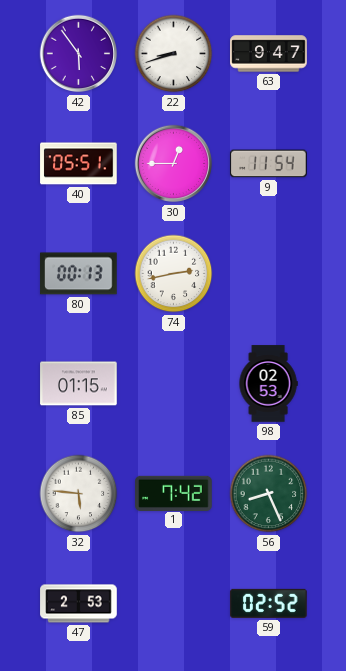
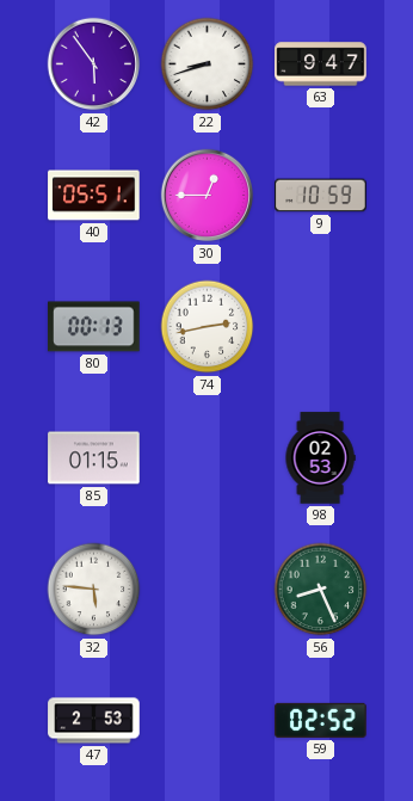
9: 11:54 -> 10:59 (321, 196)
1: 7:42 -> none (174, 493)
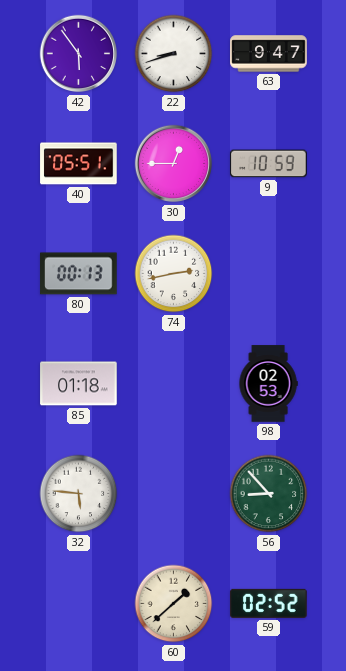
85: 01:15 -> 01:18 (79, 384)
56: 8:26 -> 8:53 (269, 494)
47: 2:53 -> none (94, 721)
60: none -> 1:38 (174, 604)
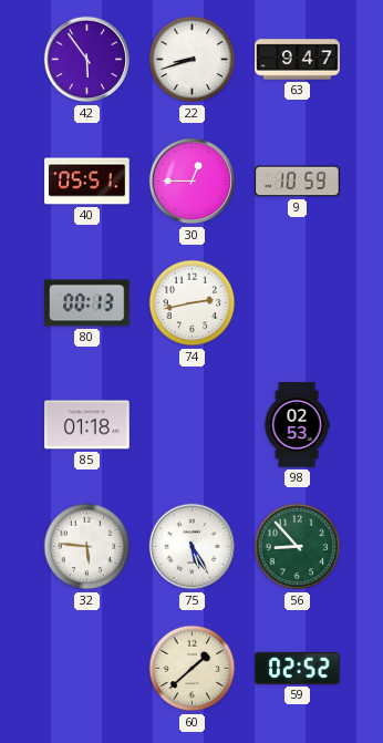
75: none -> 5:25 (193, 547)
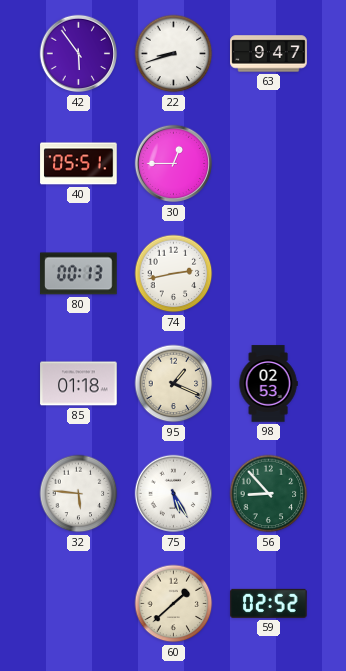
9: 10:59 -> none (298, 182)
95: none -> 1:19 (174, 384)
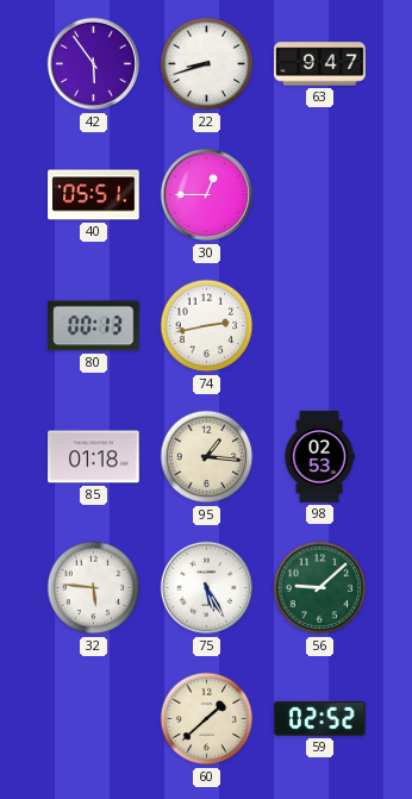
95: 1:19 -> 1:16 (207, 457)
56: 8:53 -> 9:08 (320, 588)
